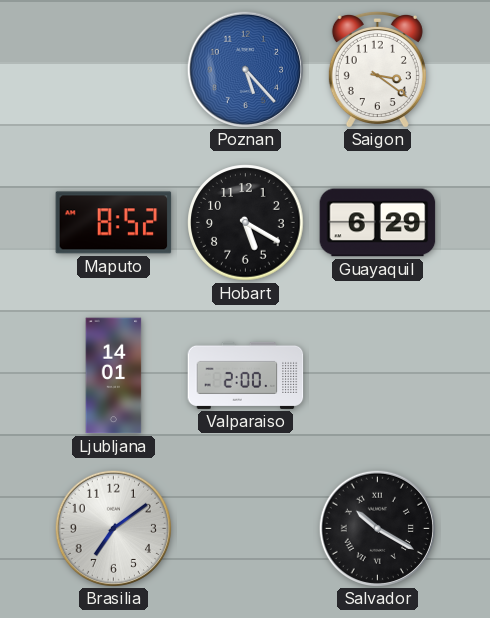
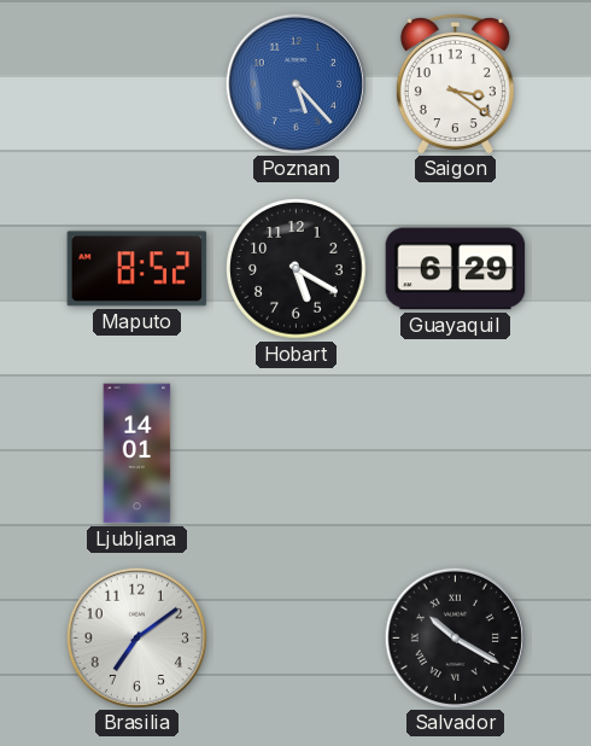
Valparaiso: 2:00 -> none (246, 375)
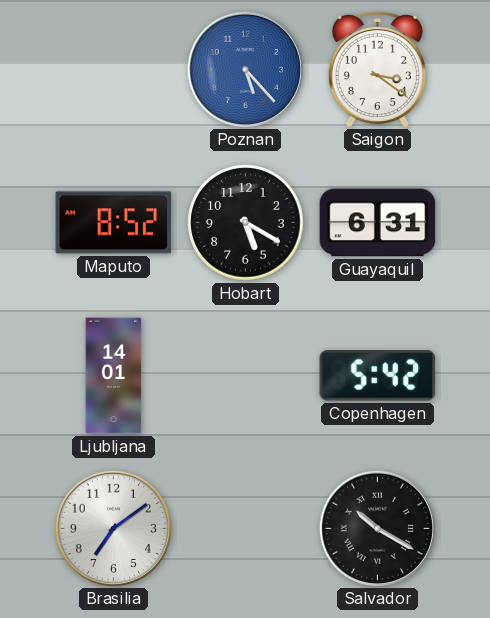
Guayaquil: 6:29 -> 6:31 (378, 223)
Copenhagen: none -> 5:42 (378, 376)
